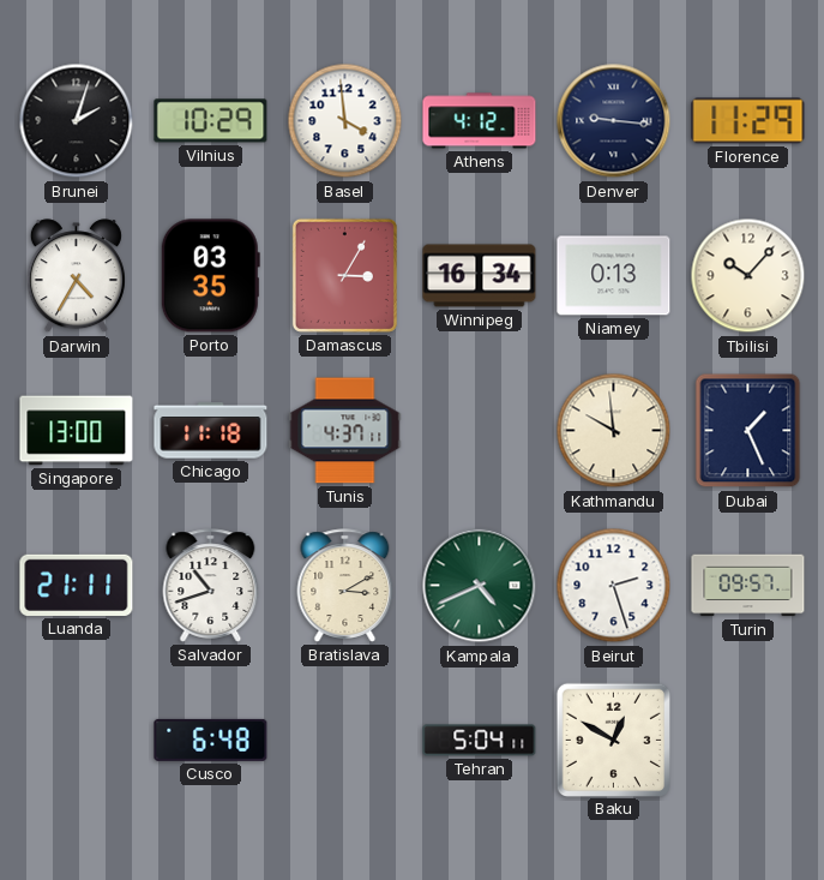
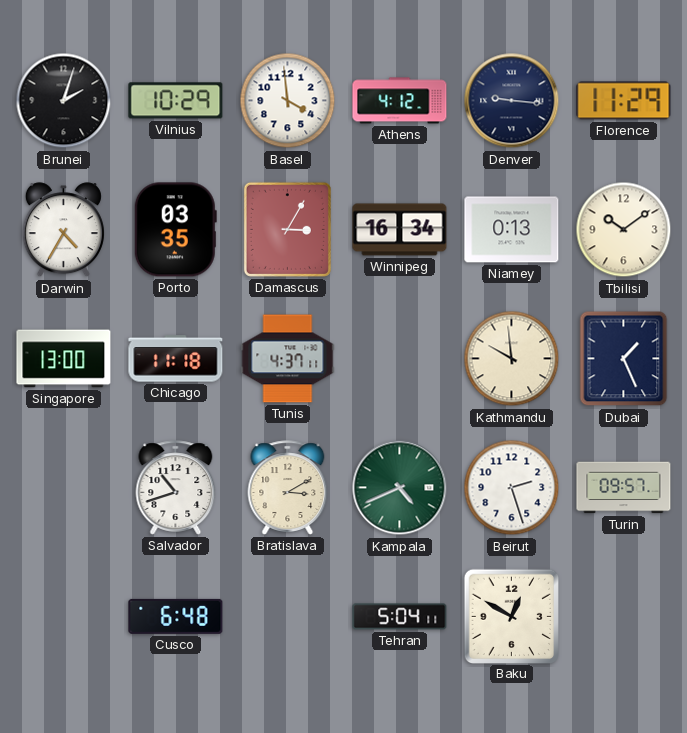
Tbilisi: 10:07 -> 10:09 (624, 230)
Luanda: 21:11 -> none (77, 585)
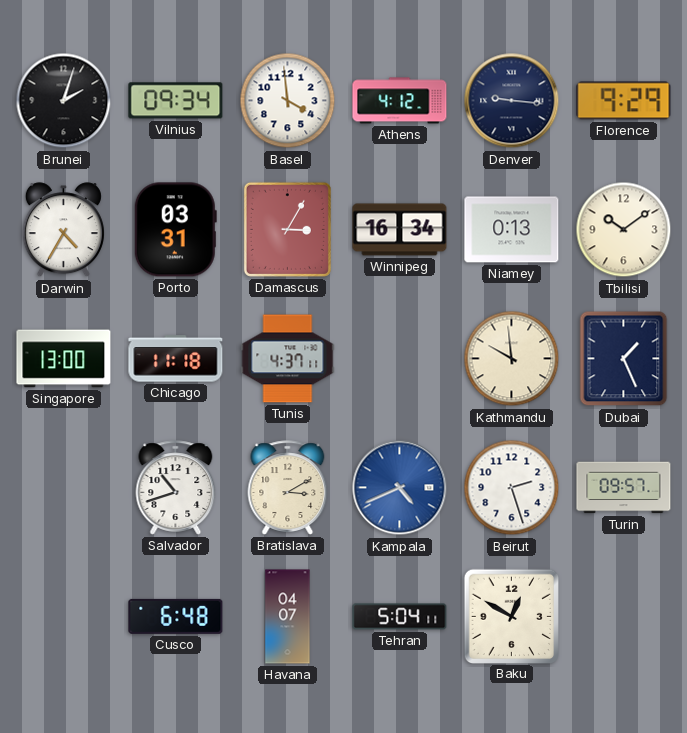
Vilnius: 10:29 -> 09:34 (176, 101)
Florence: 11:29 -> 9:29 (624, 101)
Porto: 03:35 -> 03:31 (175, 230)
Kampala dial: green -> blue (400, 488)
Havana: none -> 04:07 (288, 617)
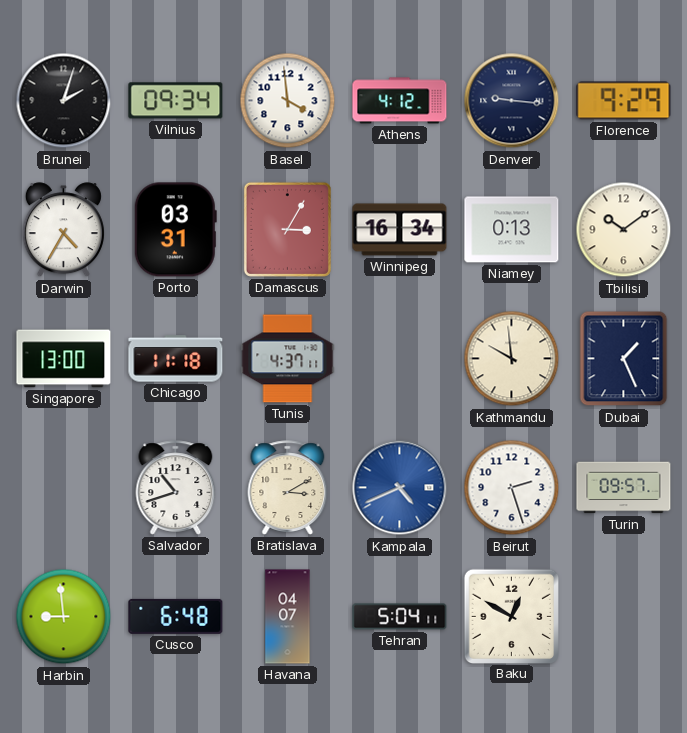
Harbin: none -> 8:59 (64, 617)
